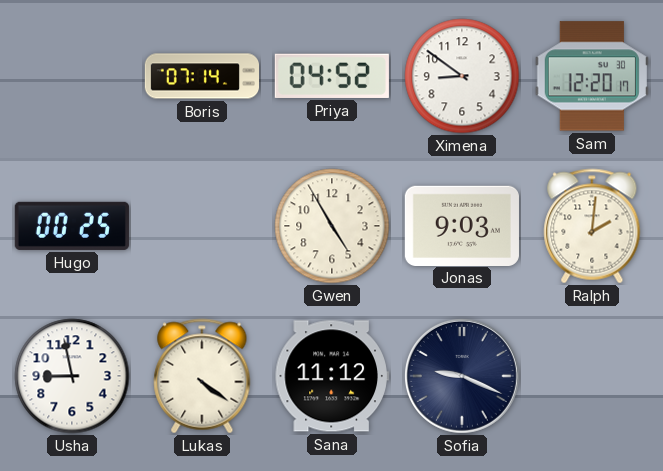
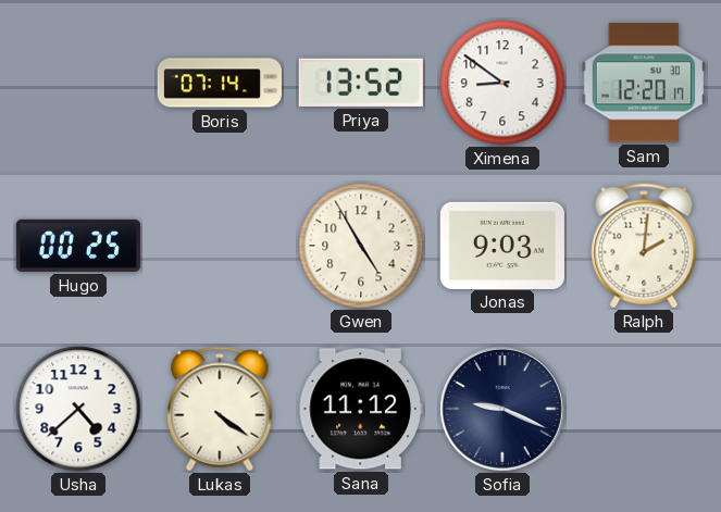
Priya: 04:52 -> 13:52 (361, 83)
Usha: 8:58 -> 4:38 (78, 409)
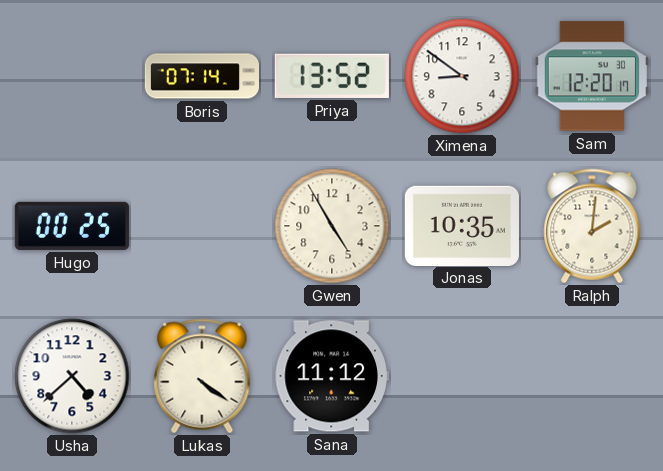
Jonas: 9:03 -> 10:35 (462, 225)
Sofia: 9:19 -> none (502, 409)
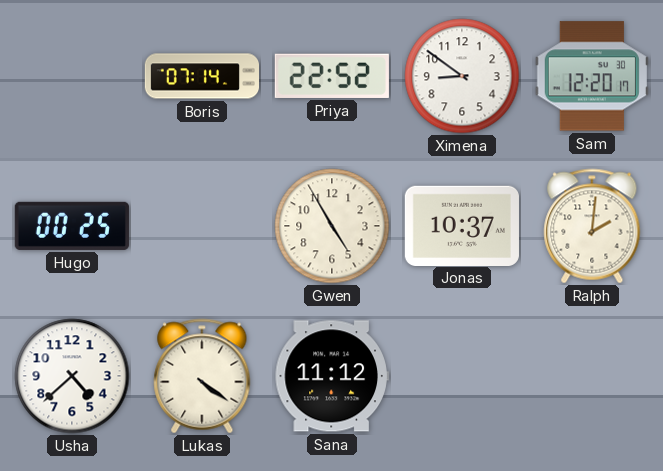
Priya: 13:52 -> 22:52 (332, 76)
Jonas: 10:35 -> 10:37 (462, 225)
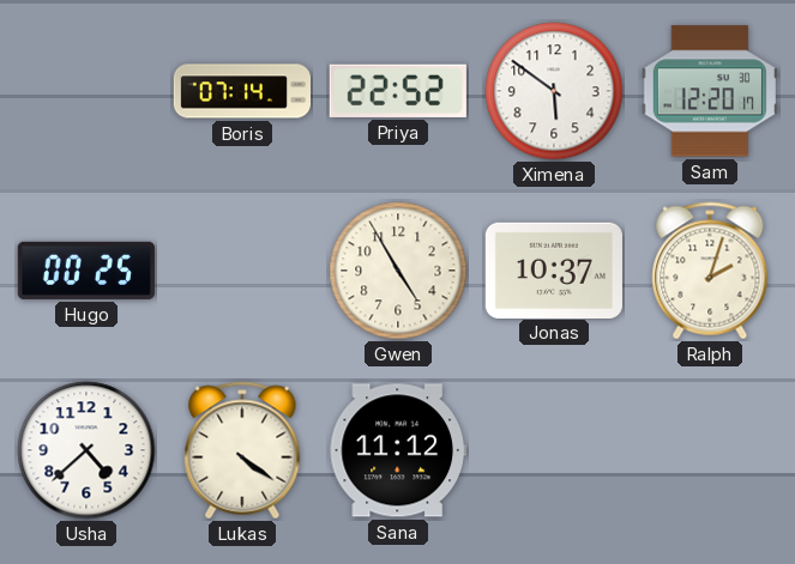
Ximena: 8:51 -> 5:51 (554, 91)
Ralph: 2:01 -> 2:03 (710, 271)
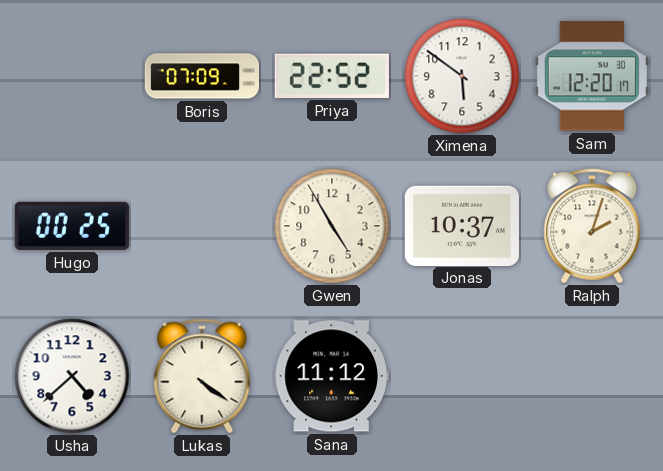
Boris: 07:14 -> 07:09 (201, 76)
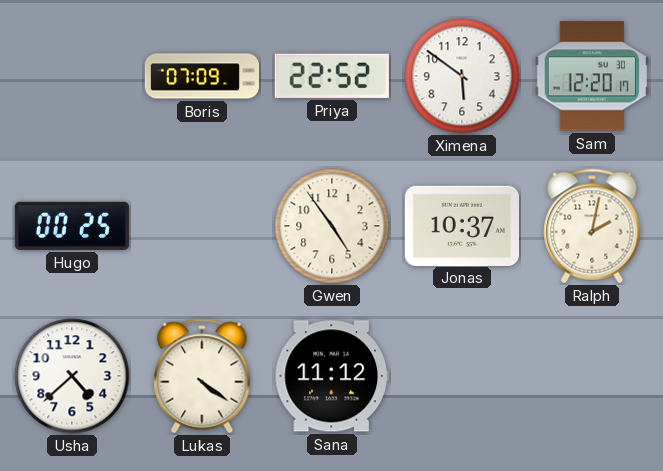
Gwen: 4:55 -> 4:54 (332, 226)
Ralph: 2:03 -> 2:02 (592, 226)
